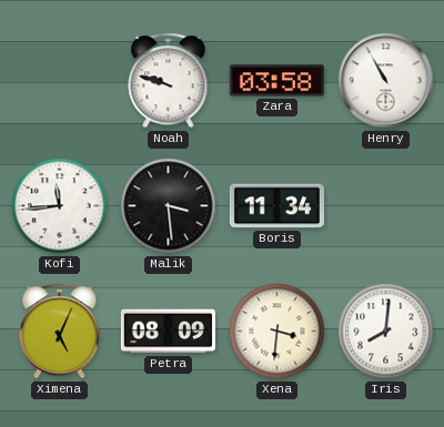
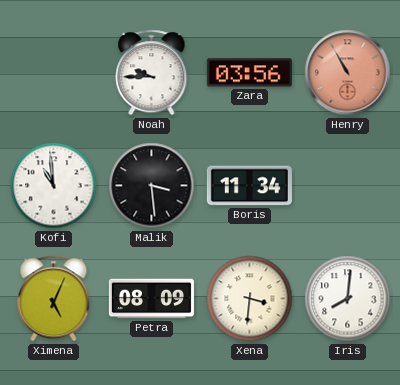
Noah: 9:48 -> 9:45 (152, 73)
Zara: 03:58 -> 03:56 (249, 73)
Henry dial: white -> salmon (348, 73)
Kofi: 11:44 -> 10:59 (54, 186)
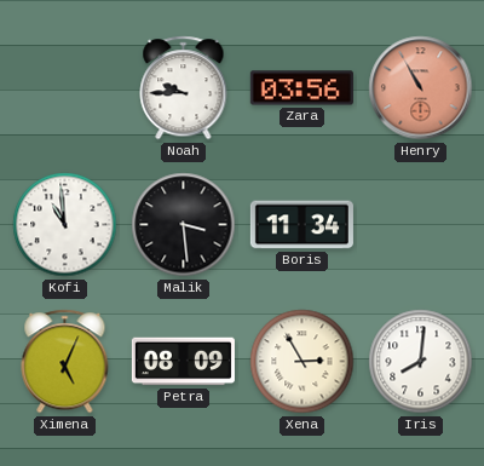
Xena: 3:31 -> 2:55 (302, 362)
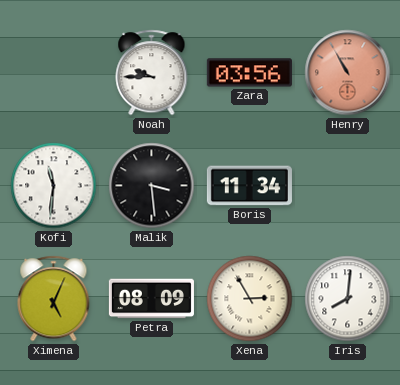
Kofi: 10:59 -> 11:31 (54, 186)
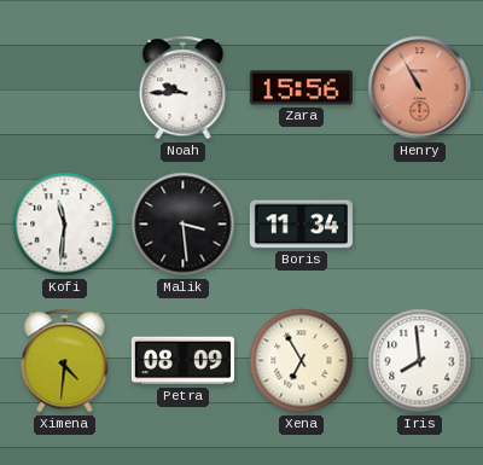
Zara: 03:56 -> 15:56 (301, 88)
Ximena: 5:04 -> 4:31 (65, 361)
Xena: 2:55 -> 6:55 (302, 361)
Iris: 8:01 -> 7:59 (420, 361)
